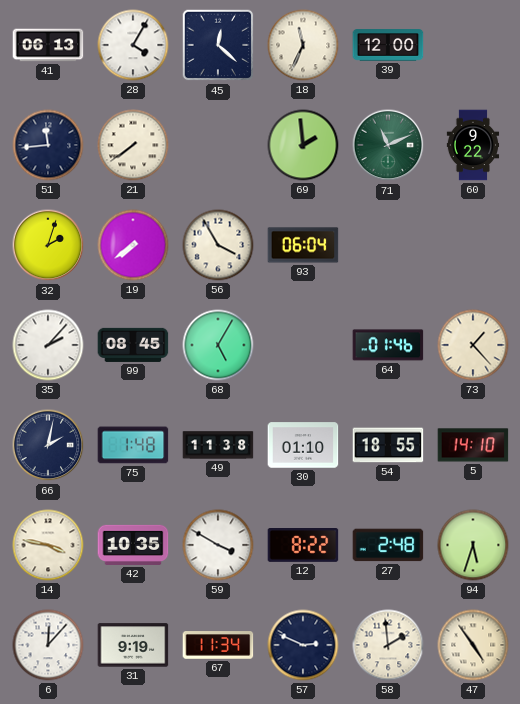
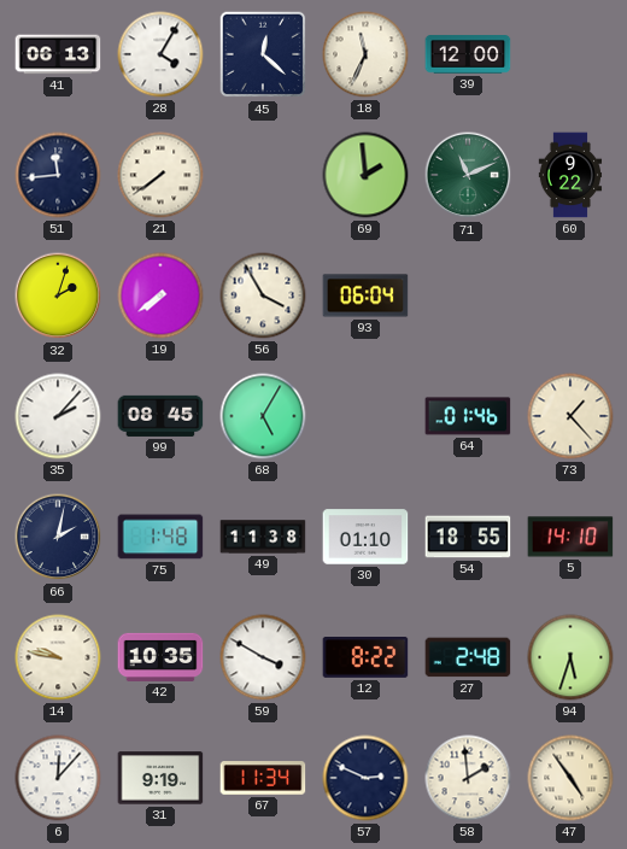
14: 3:47 -> 9:47 (58, 657)
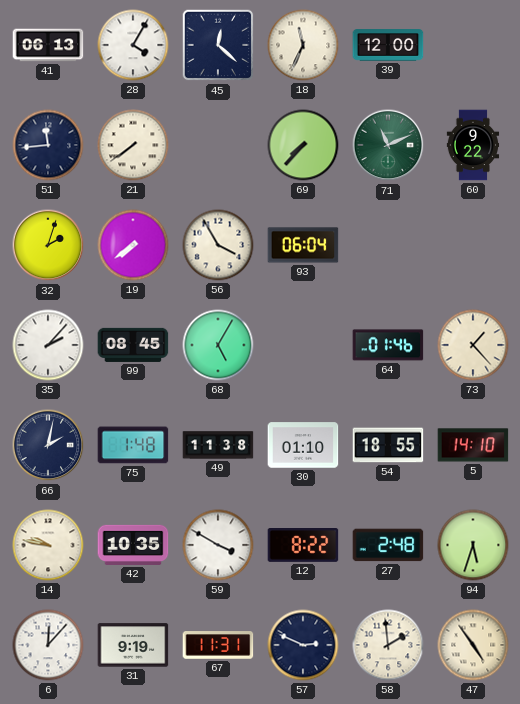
69: 1:59 -> 7:37 (303, 145)
67: 11:34 -> 11:31 (218, 645)
